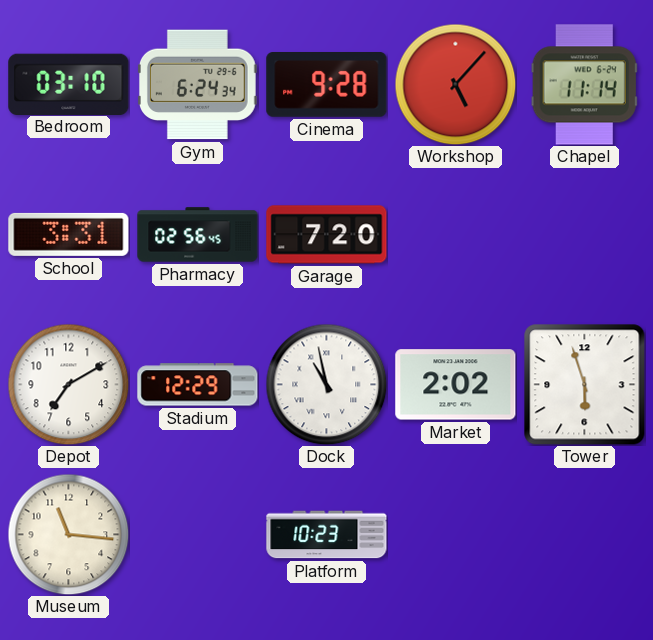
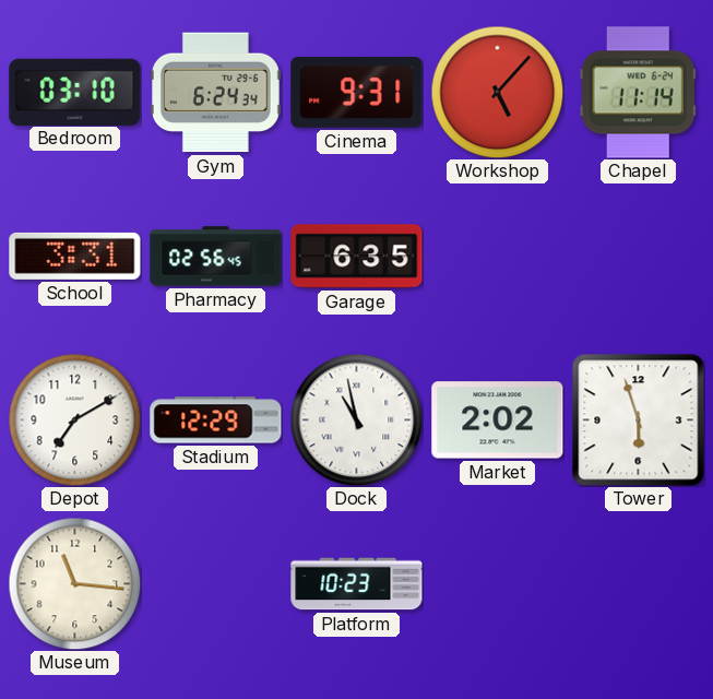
Cinema: 9:28 -> 9:31 (357, 93)
Garage: 7:20 -> 6:35 (357, 257)
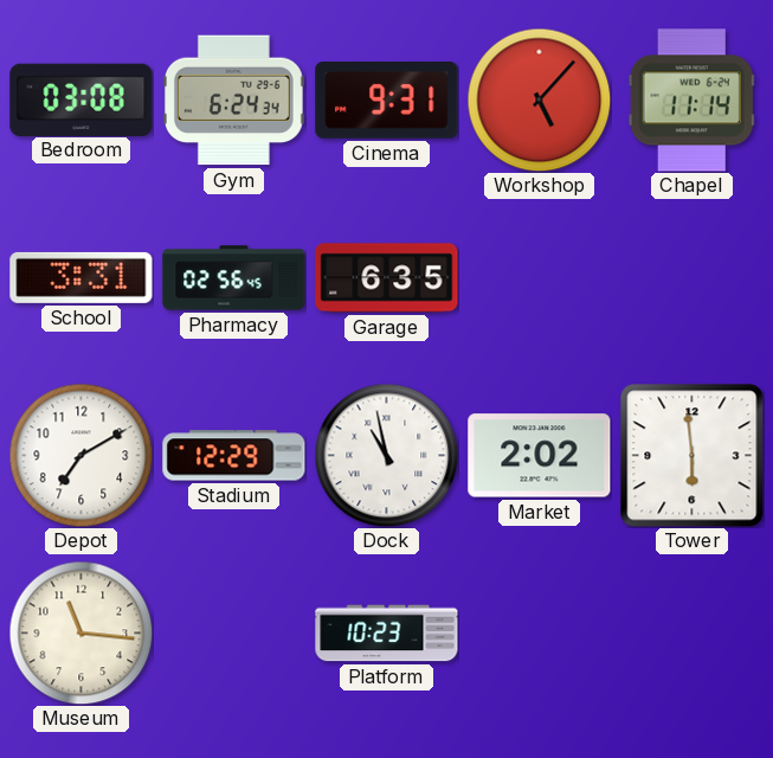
Bedroom: 03:10 -> 03:08 (82, 99)
Tower: 5:57 -> 5:59 (693, 456)
